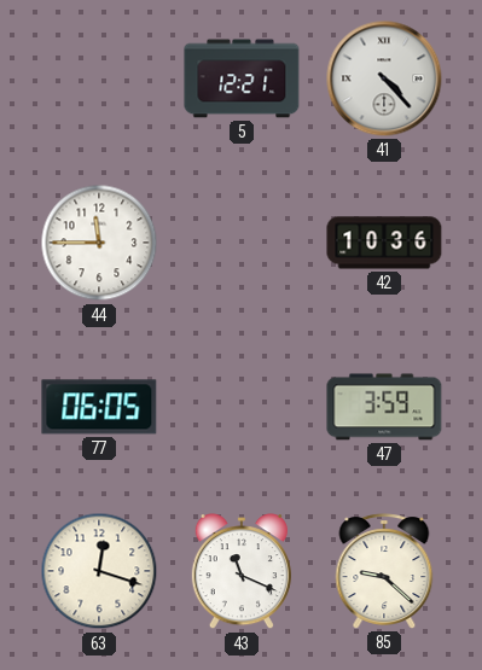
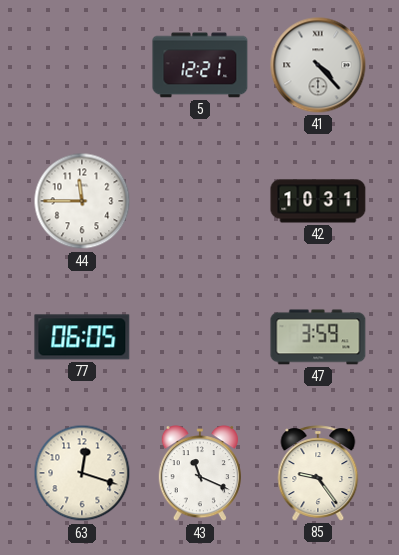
42: 10:36 -> 10:31 (318, 201)
85: 9:22 -> 9:24 (318, 473)
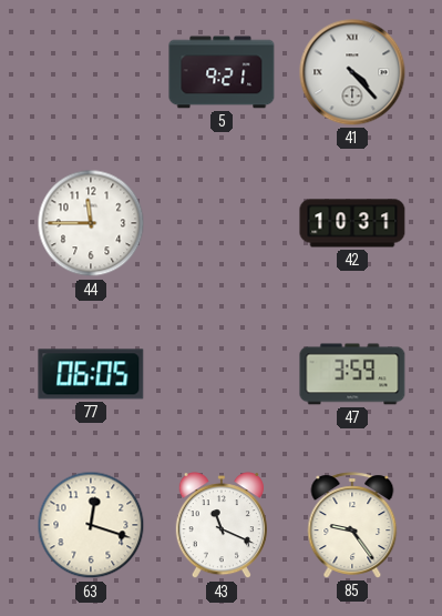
5: 12:21 -> 9:21 (222, 72)
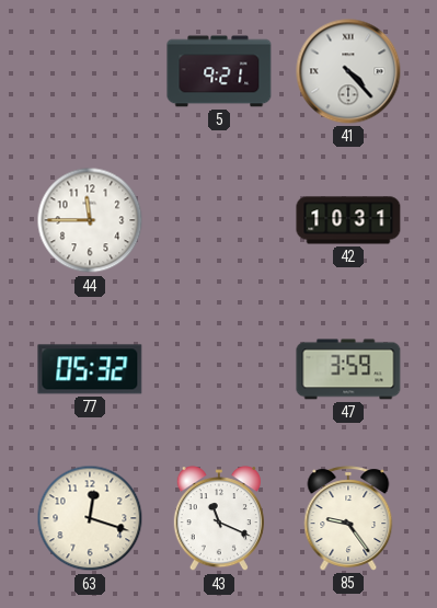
77: 06:05 -> 05:32 (90, 369)
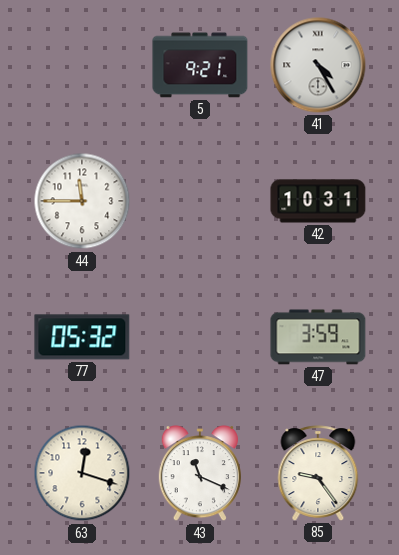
41: 4:23 -> 4:25 (318, 65)
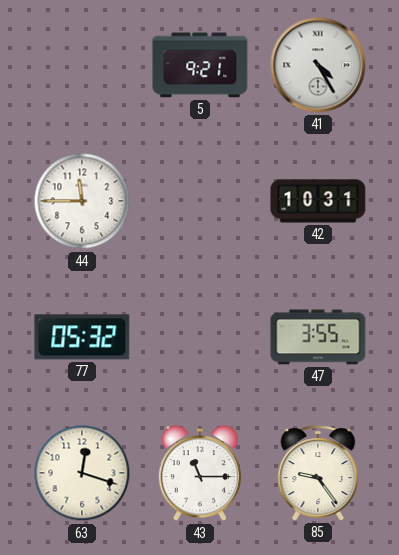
47: 3:59 -> 3:55 (318, 337)
43: 11:19 -> 11:15 (200, 474)
